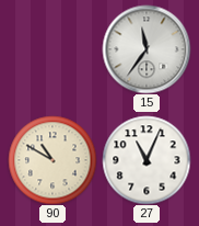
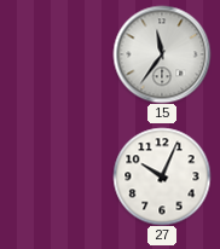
90: 10:50 -> none (52, 160)
27: 11:04 -> 10:04 (162, 176)
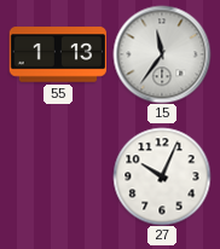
55: none -> 1:13 (57, 54)
